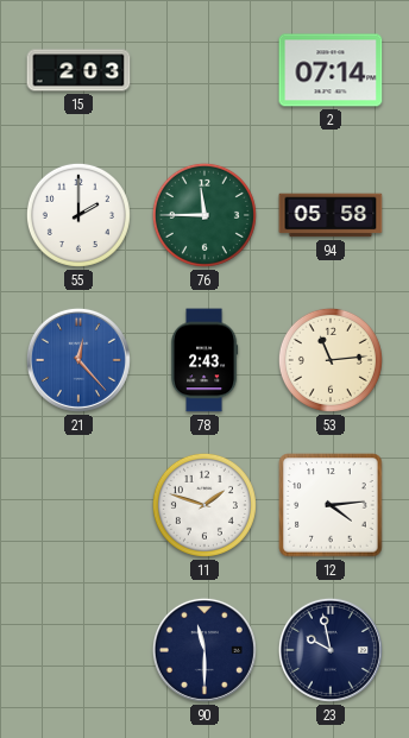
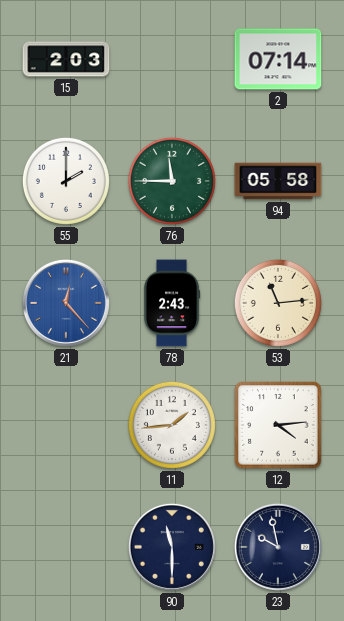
11: 1:48 -> 1:44 (172, 425)
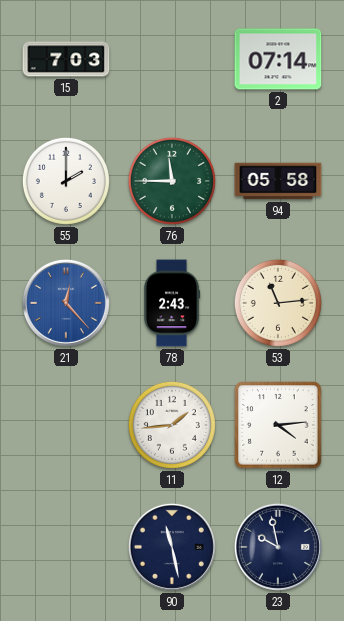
15: 2:03 -> 7:03 (66, 59)
90: 11:30 -> 11:28 (172, 547)
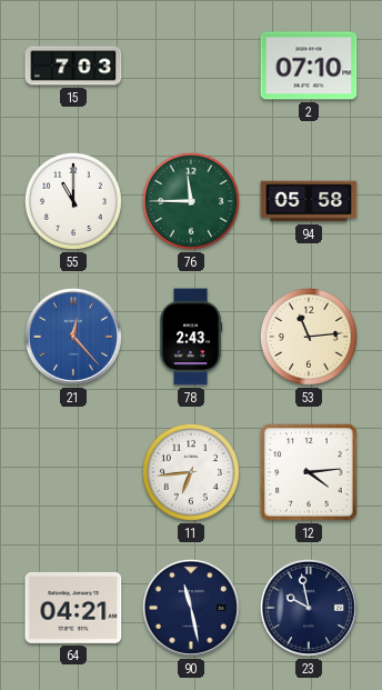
2: 07:14 -> 07:10 (309, 66)
55: 2:00 -> 11:00 (73, 201)
11: 1:44 -> 6:44 (191, 472)
64: none -> 04:21 (73, 608)
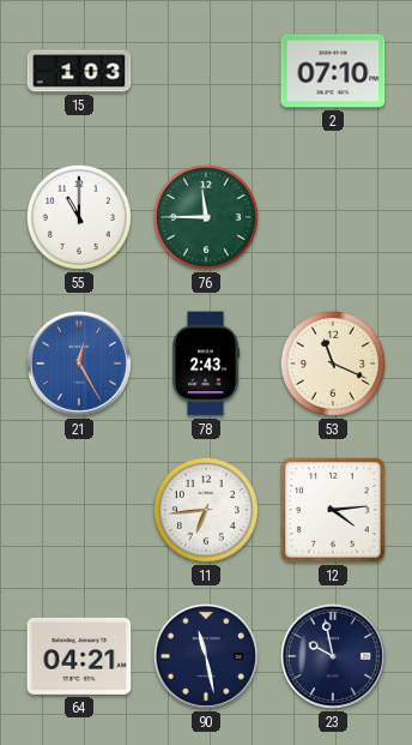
15: 7:03 -> 1:03 (79, 71)
94: 05:58 -> none (309, 201)
21: 12:23 -> 12:25 (79, 364)
53: 11:14 -> 11:19 (333, 364)
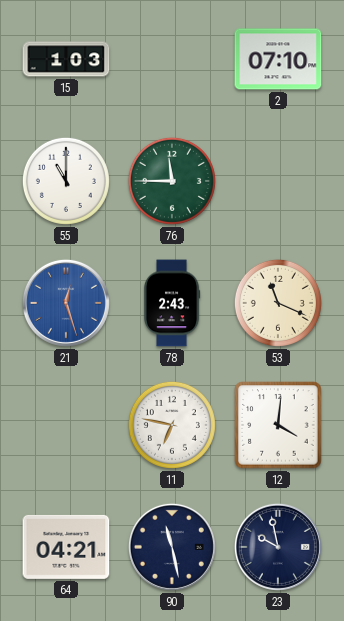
21: 12:25 -> 12:27 (66, 303)
11: 6:44 -> 6:47 (172, 425)
12: 4:14 -> 4:01 (278, 425)
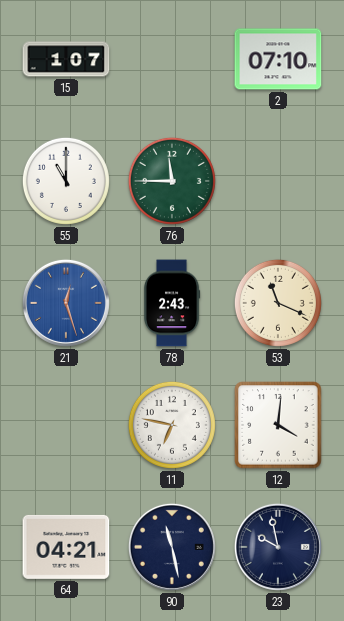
15: 1:03 -> 1:07 (66, 59)
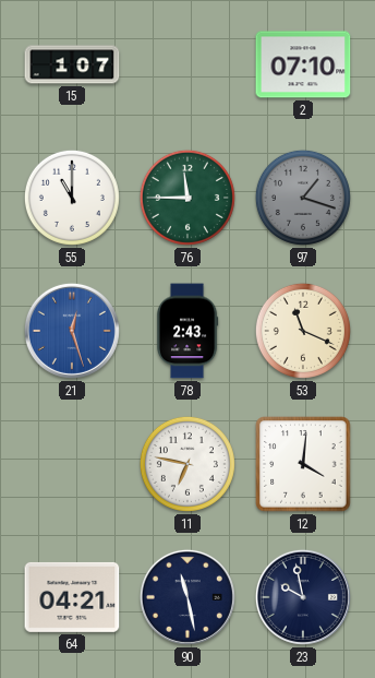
97: none -> 1:18 (303, 198)
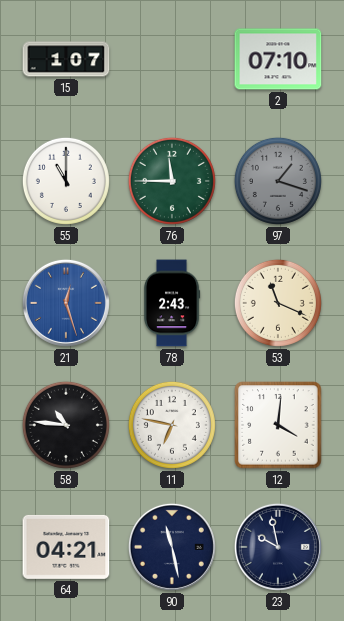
58: none -> 10:46 (66, 425)
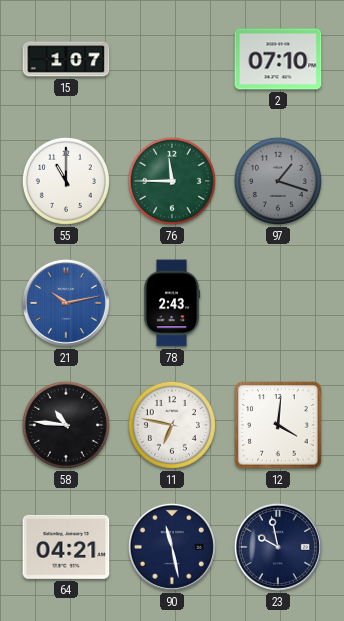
21: 12:27 -> 10:13 (66, 303)
53: 11:19 -> none (278, 303)
